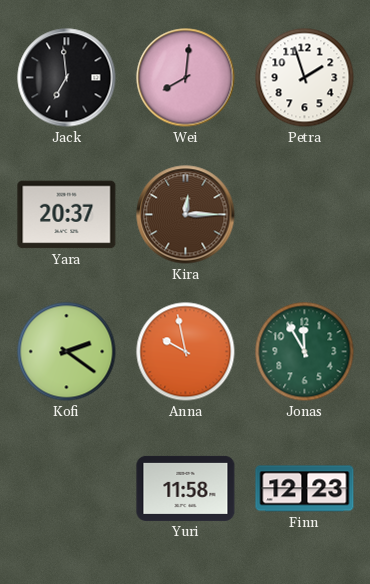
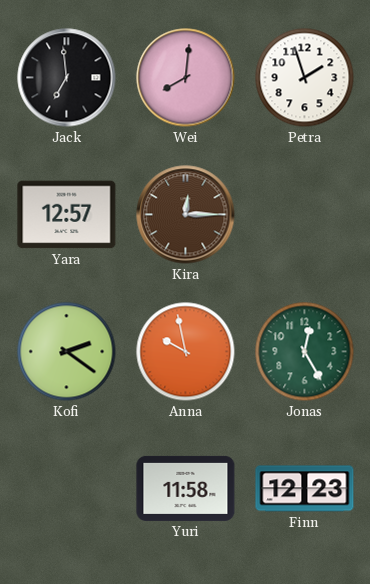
Yara: 20:37 -> 12:57 (67, 215)
Jonas: 11:55 -> 12:25 (305, 352)
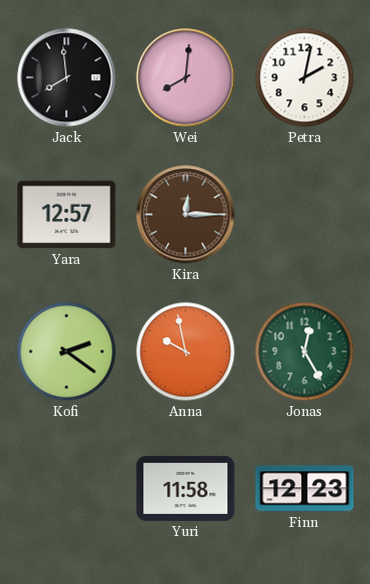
Jack: 6:59 -> 7:59 (67, 78)
Petra: 1:57 -> 2:02 (305, 78)
